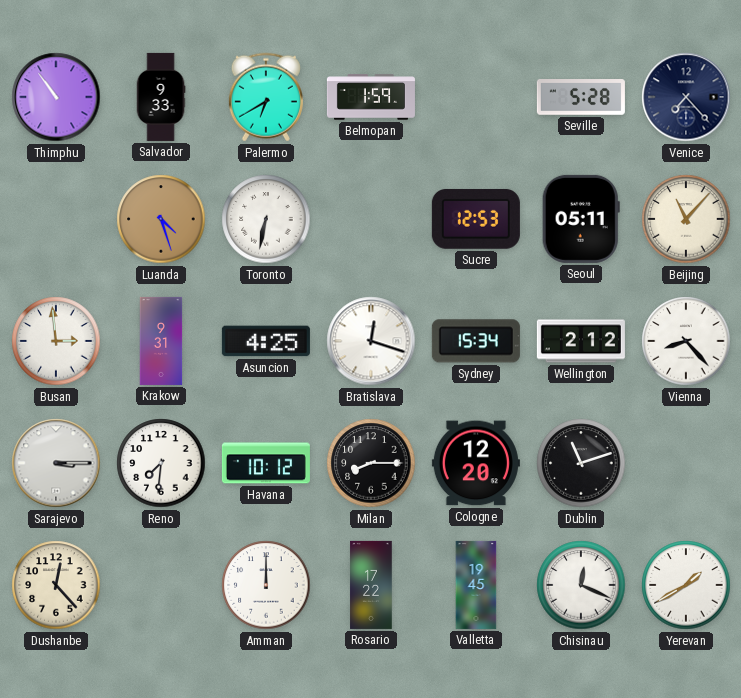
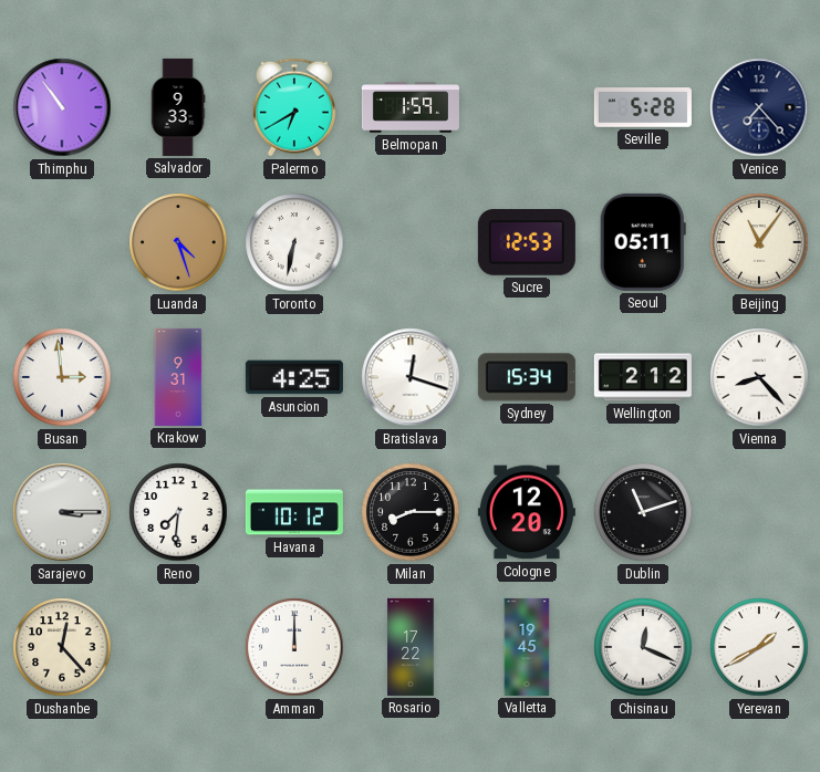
Beijing: 11:07 -> 11:06 (759, 242)
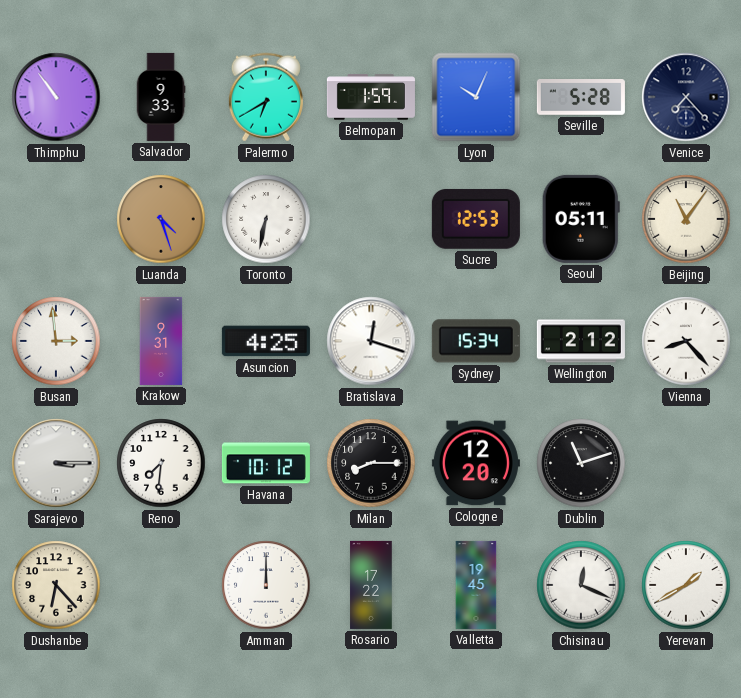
Lyon: none -> 10:04 (476, 97)
Dushanbe: 12:23 -> 6:23 (56, 585)
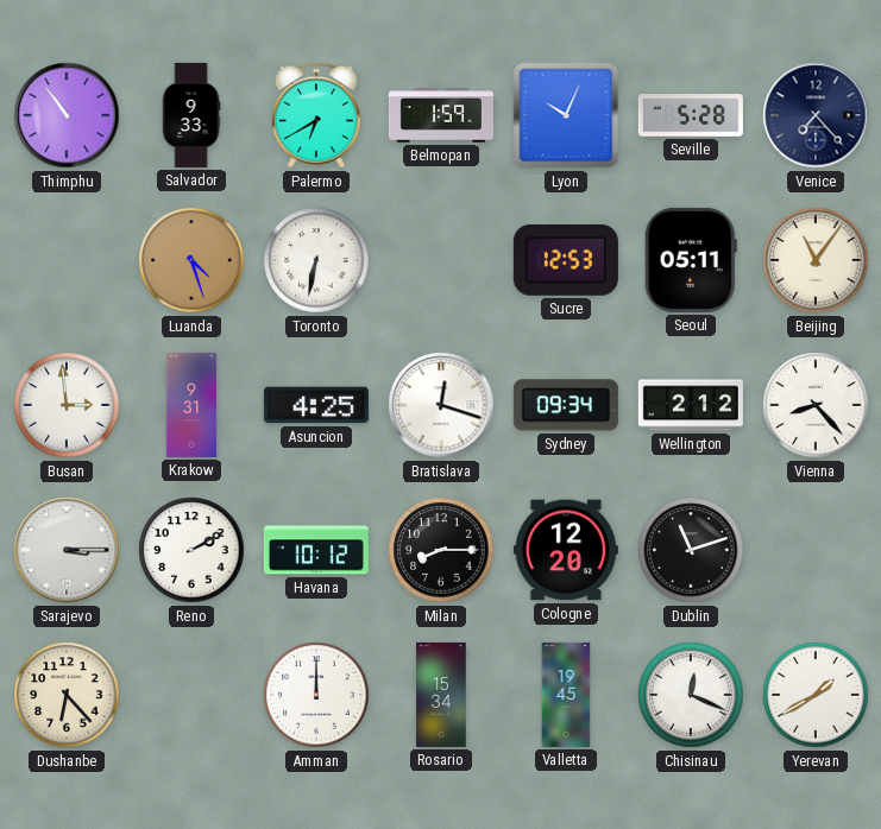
Sydney: 15:34 -> 09:34 (566, 405)
Reno: 7:31 -> 2:10 (191, 550)
Rosario: 17:22 -> 15:34 (441, 695)
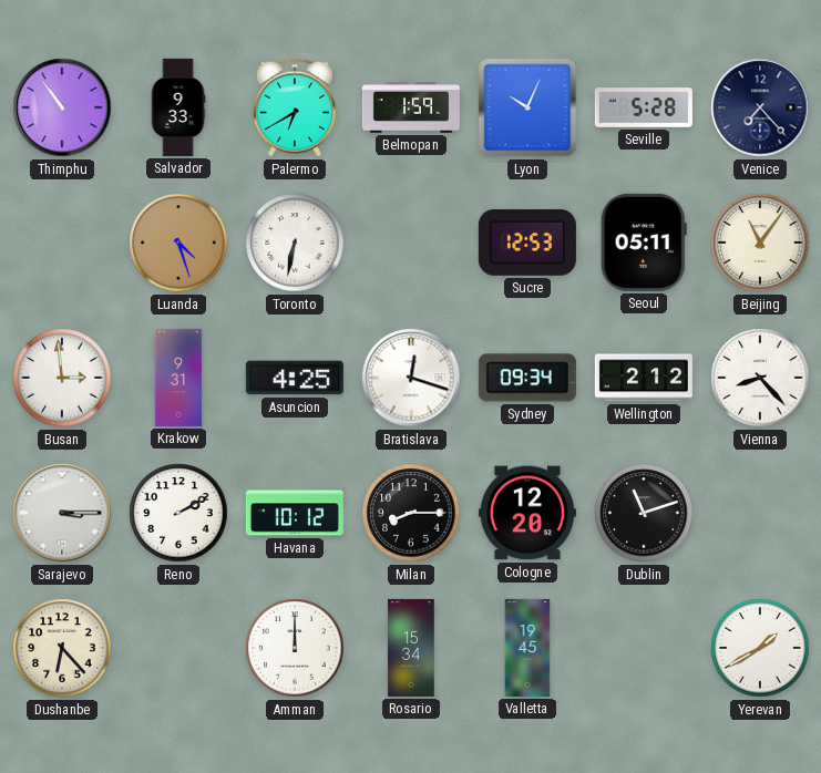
Chisinau: 12:19 -> none (691, 695)
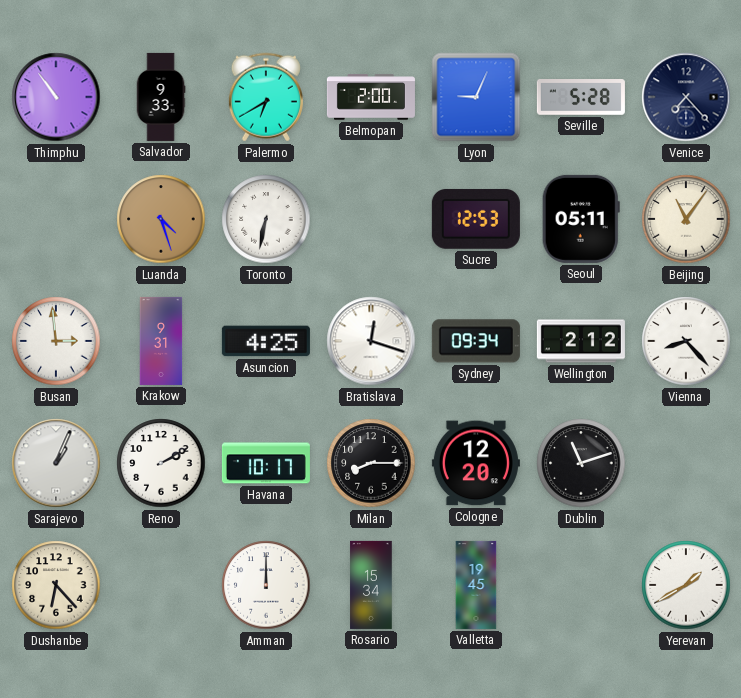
Belmopan: 1:59 -> 2:00 (371, 97)
Lyon: 10:04 -> 9:04 (476, 97)
Sarajevo: 3:15 -> 1:04 (56, 463)
Havana: 10:12 -> 10:17 (266, 463)
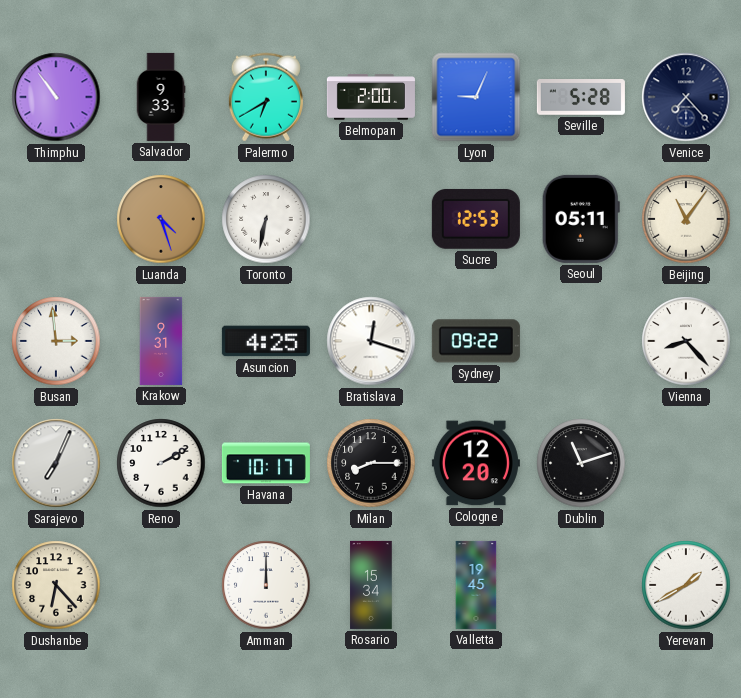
Sydney: 09:34 -> 09:22 (476, 341)
Wellington: 2:12 -> none (581, 341)
Sarajevo: 1:04 -> 7:04 (56, 463)
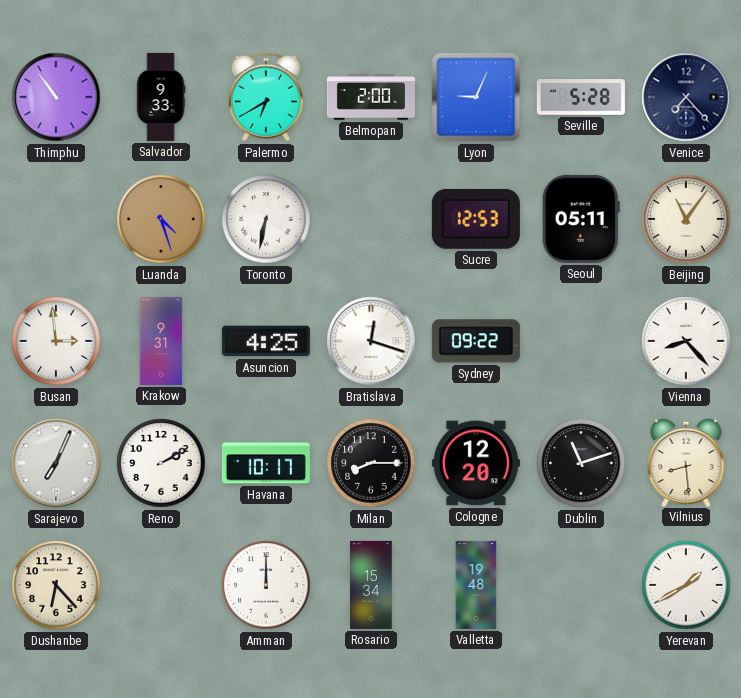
Vilnius: none -> 8:29 (686, 462)
Valletta: 19:45 -> 19:48 (476, 585)
